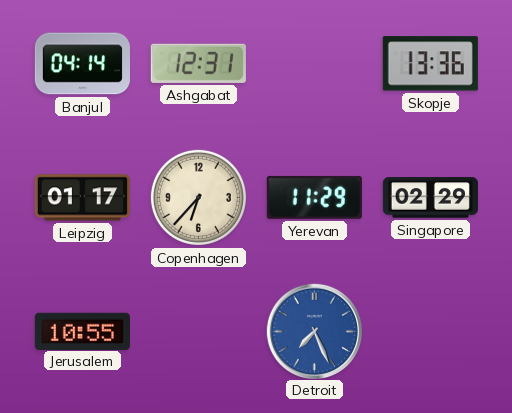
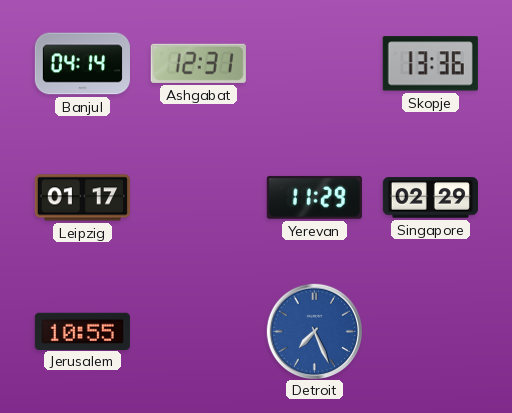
Copenhagen: 6:37 -> none (198, 197)
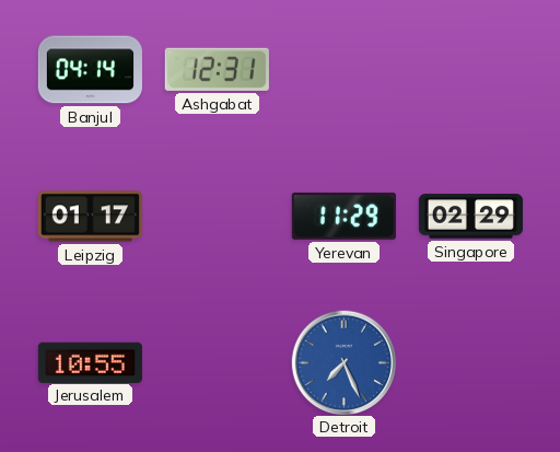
Skopje: 13:36 -> none (430, 64)
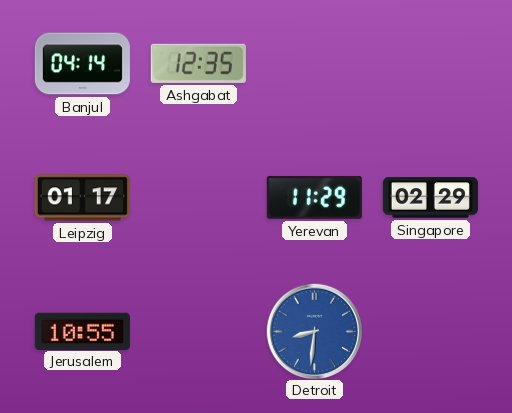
Ashgabat: 12:31 -> 12:35 (198, 63)
Detroit: 7:26 -> 8:31 (314, 331)
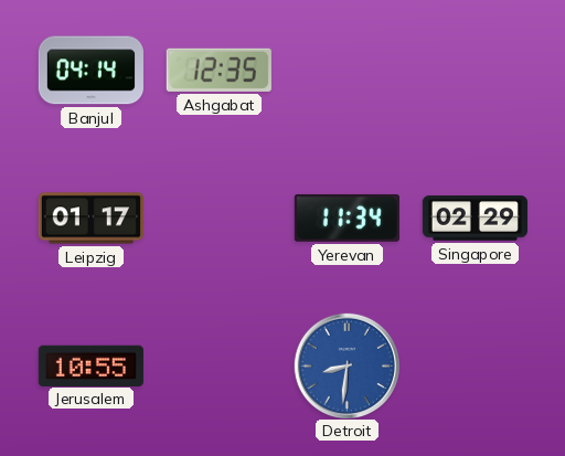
Yerevan: 11:29 -> 11:34 (347, 218)
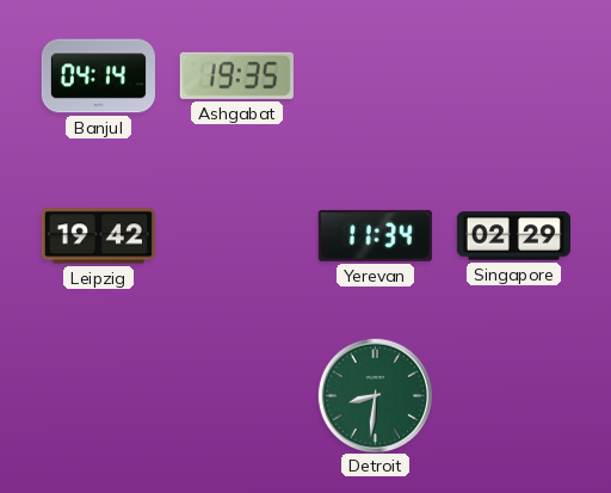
Ashgabat: 12:35 -> 19:35 (236, 75)
Leipzig: 01:17 -> 19:42 (98, 236)
Jerusalem: 10:55 -> none (90, 365)
Detroit dial: blue -> green (375, 395)
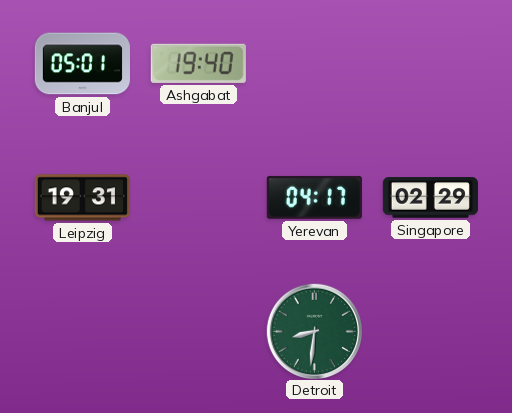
Banjul: 04:14 -> 05:01 (82, 64)
Ashgabat: 19:35 -> 19:40 (198, 63)
Leipzig: 19:42 -> 19:31 (82, 198)
Yerevan: 11:34 -> 04:17 (314, 197)
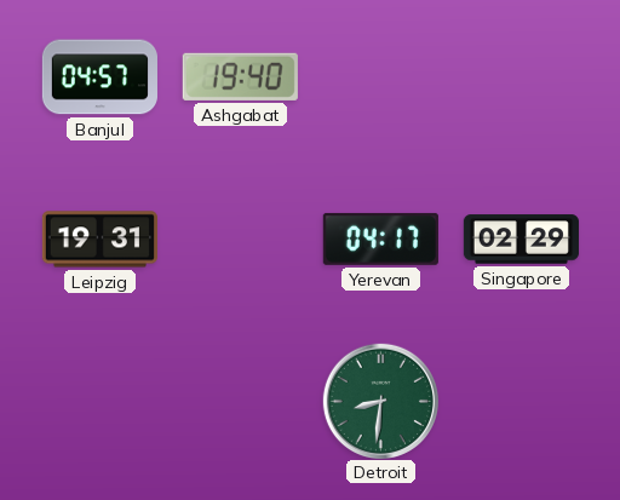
Banjul: 05:01 -> 04:57 (99, 77)
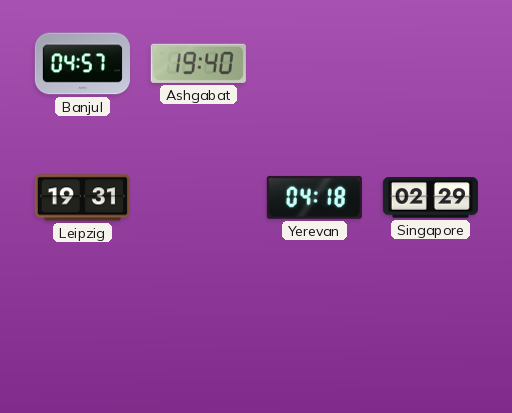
Yerevan: 04:17 -> 04:18 (314, 197)
Detroit: 8:31 -> none (380, 401)
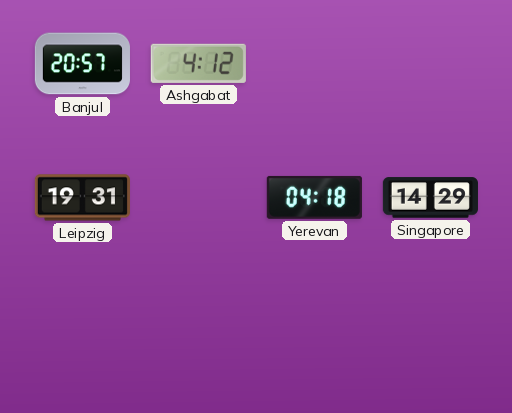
Banjul: 04:57 -> 20:57 (82, 64)
Ashgabat: 19:40 -> 4:12 (198, 63)
Singapore: 02:29 -> 14:29 (430, 198)
